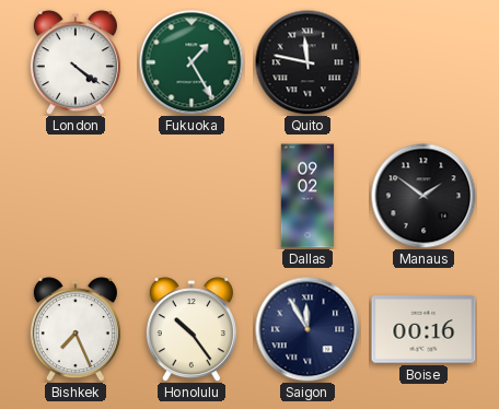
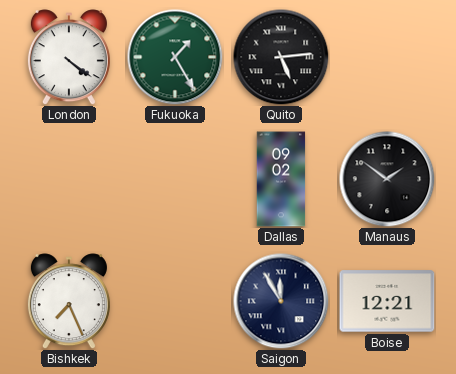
Quito: 11:47 -> 5:14 (281, 57)
Honolulu: 10:24 -> none (192, 329)
Boise: 00:16 -> 12:21 (387, 301)
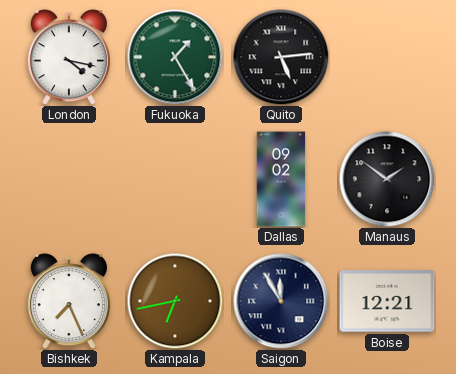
London: 4:21 -> 4:17 (69, 57)
Kampala: none -> 6:43 (175, 301)
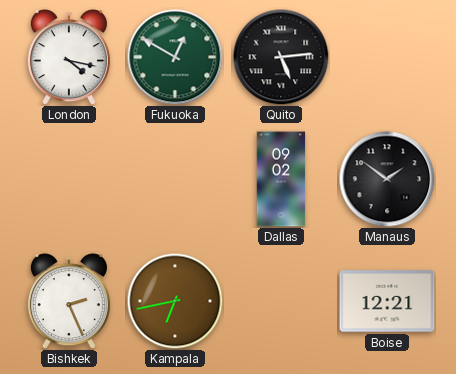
Fukuoka: 1:25 -> 12:50 (175, 57)
Bishkek: 7:26 -> 2:26 (69, 301)
Saigon: 11:55 -> none (281, 301)
